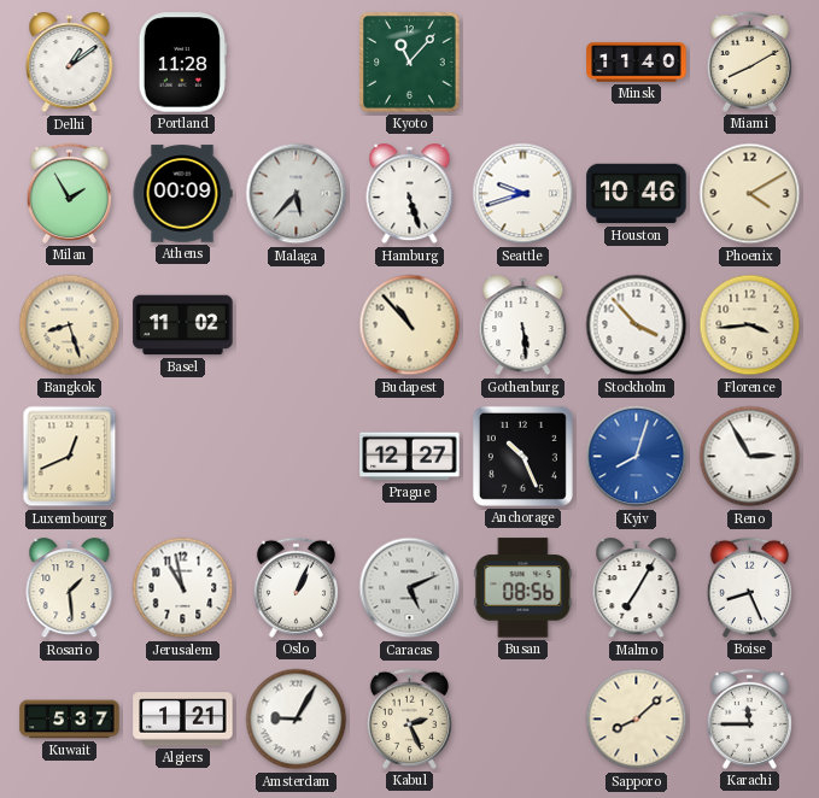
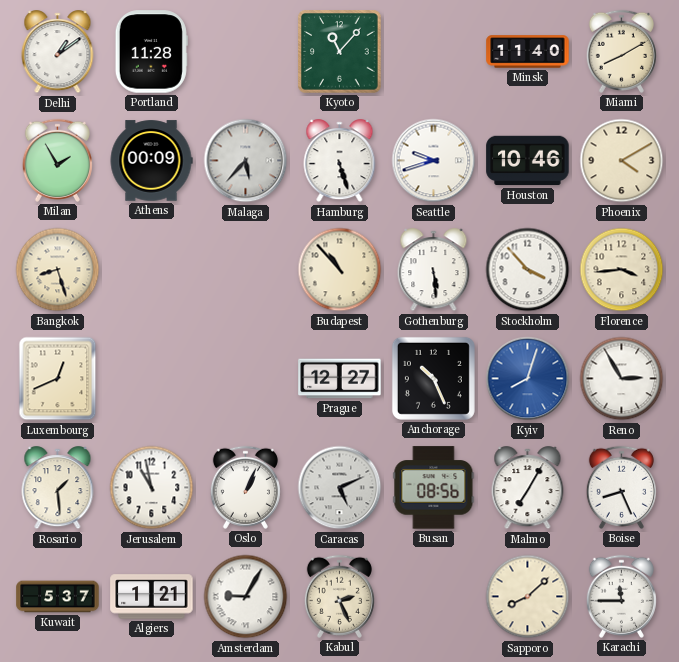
Basel: 11:02 -> none (183, 325)
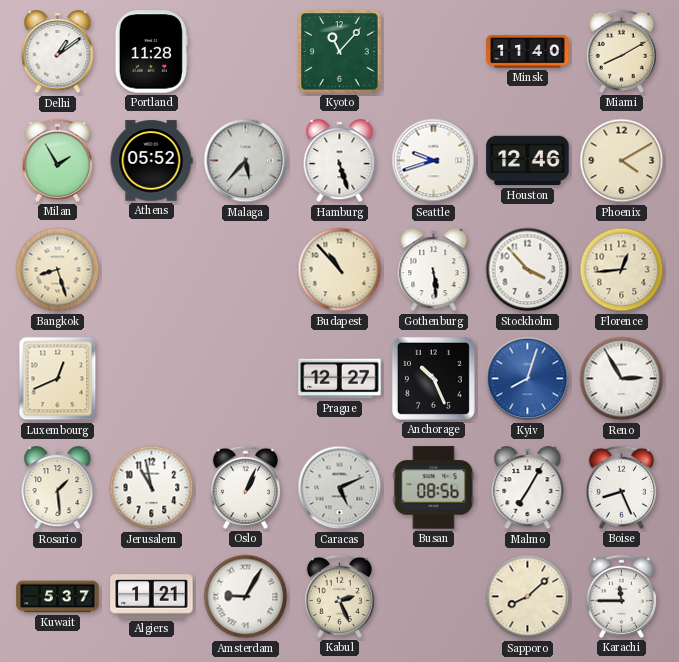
Athens: 00:09 -> 05:52 (151, 161)
Houston: 10:46 -> 12:46 (528, 161)
Florence: 3:44 -> 12:44 (622, 270)
